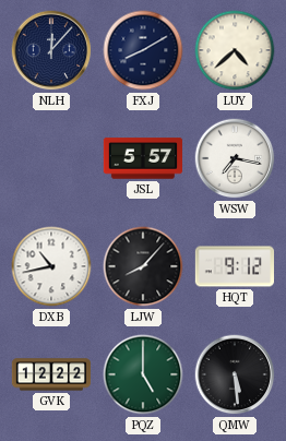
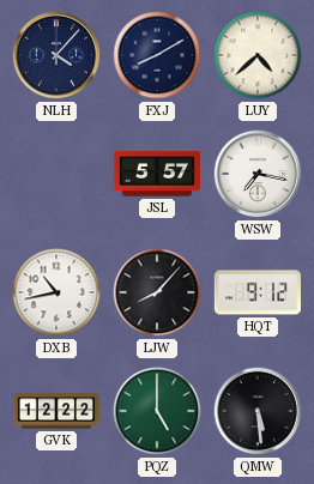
NLH: 12:07 -> 4:07 (56, 55)
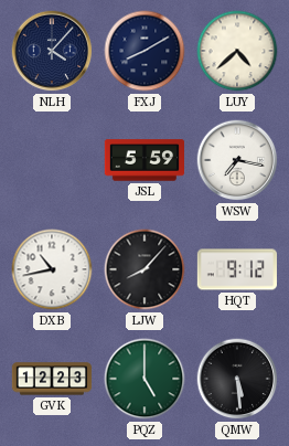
JSL: 5:57 -> 5:59 (143, 160)
GVK: 12:22 -> 12:23 (52, 379)
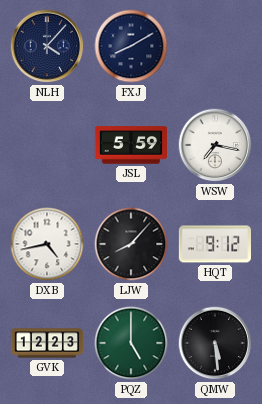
LUY: 4:38 -> none (237, 51)
DXB: 10:43 -> 4:43 (47, 244)
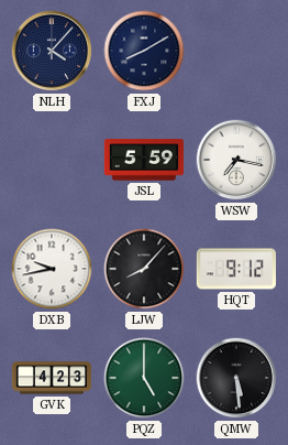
DXB: 4:43 -> 9:43 (52, 269)
GVK: 12:23 -> 4:23 (52, 378)
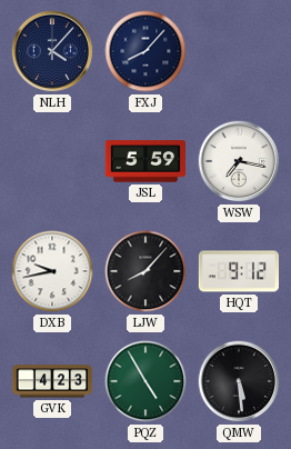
FXJ: 8:10 -> 8:07 (145, 51)
PQZ: 5:00 -> 4:55 (145, 381)
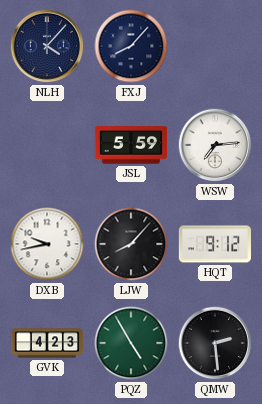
WSW: 7:17 -> 7:14 (215, 145)
QMW: 5:29 -> 2:29 (215, 343)
